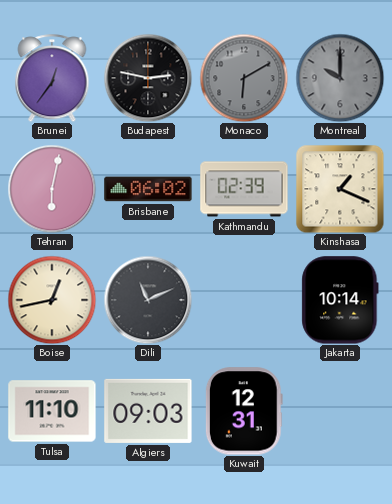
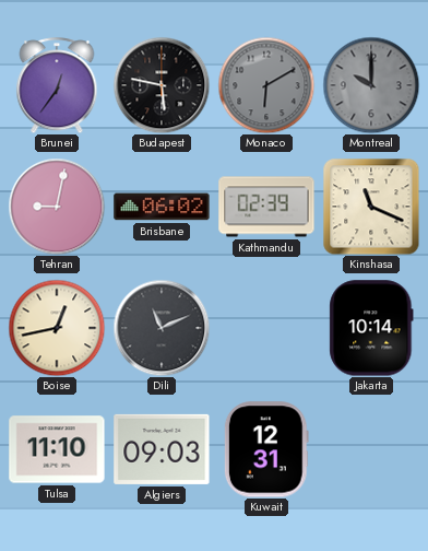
Budapest: 2:47 -> 5:47 (162, 85)
Tehran: 6:02 -> 9:02 (57, 207)
Kinshasa: 1:19 -> 11:19 (371, 207)
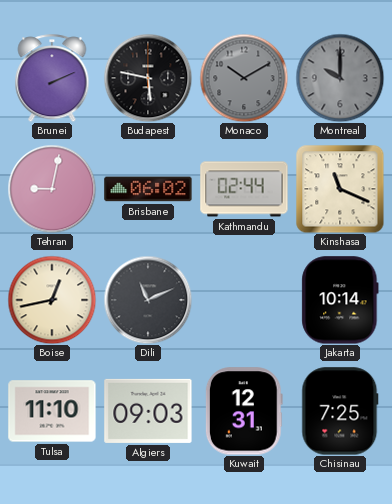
Brunei: 12:36 -> 2:11 (52, 78)
Monaco: 6:10 -> 10:10 (244, 78)
Kathmandu: 02:39 -> 02:44 (244, 189)
Chisinau: none -> 7:25 (340, 411)
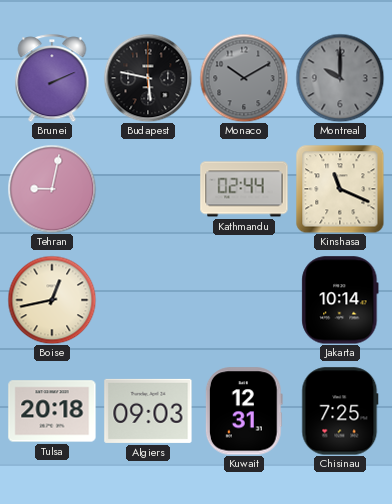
Brisbane: 06:02 -> none (148, 189)
Dili: 11:11 -> none (148, 300)
Tulsa: 11:10 -> 20:18 (52, 411)
